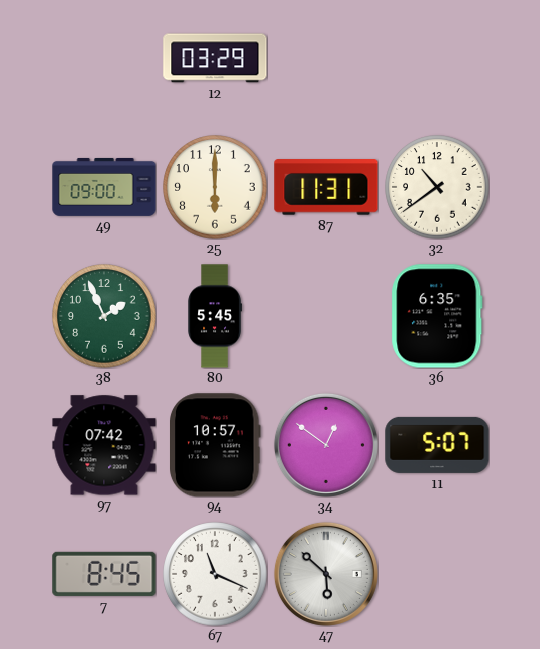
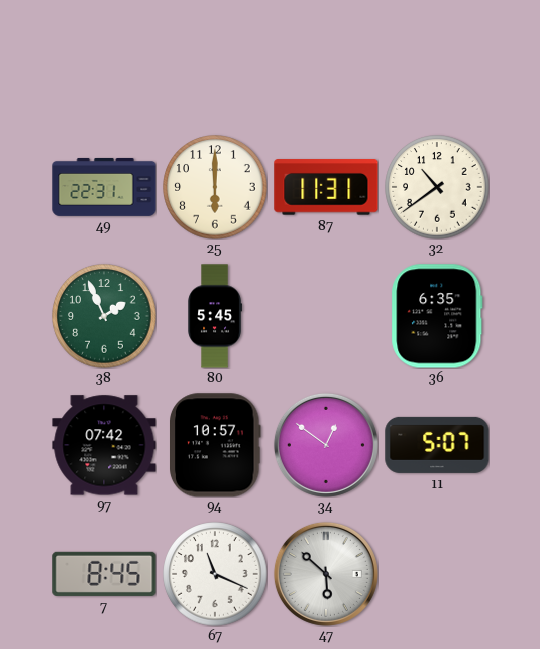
12: 03:29 -> none (215, 58)
49: 09:00 -> 22:31 (104, 187)
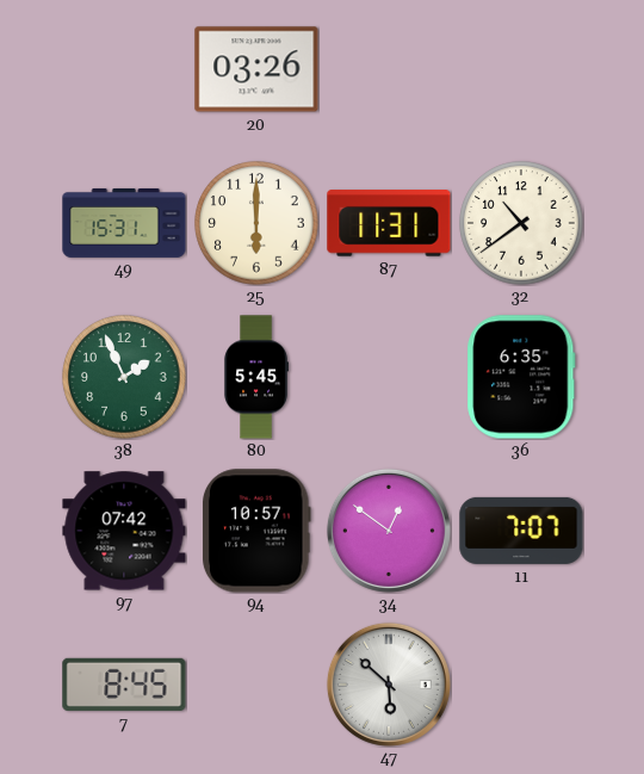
20: none -> 03:26 (256, 69)
49: 22:31 -> 15:31 (124, 223)
11: 5:07 -> 7:07 (521, 531)
67: 11:19 -> none (215, 574)
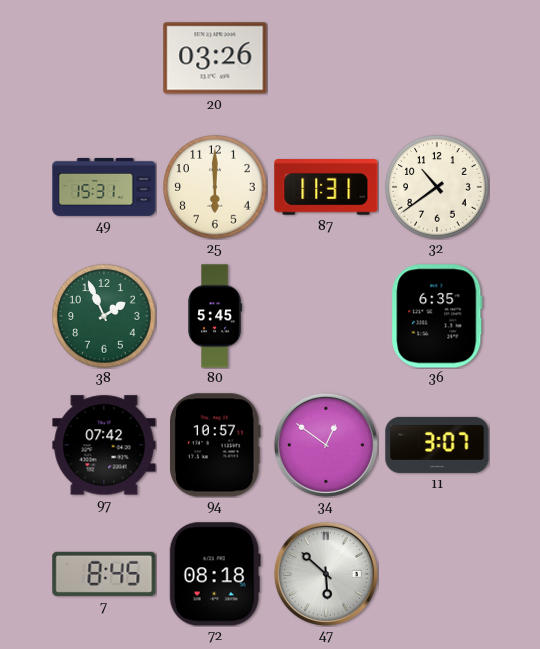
11: 7:07 -> 3:07 (437, 445)
72: none -> 08:18 (215, 574)
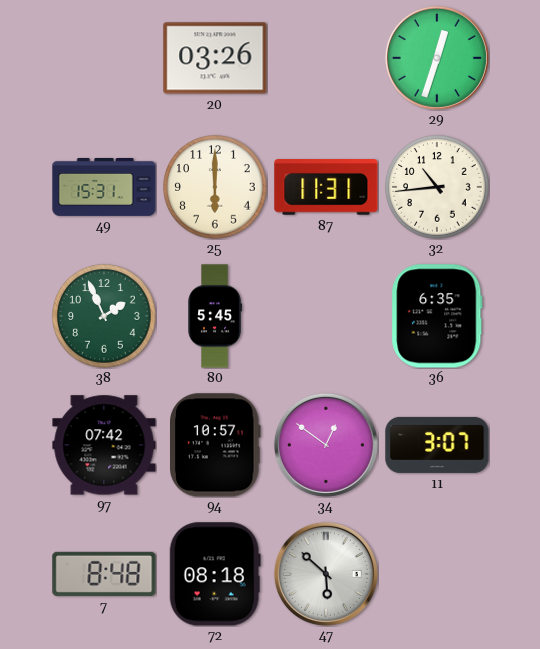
29: none -> 12:33 (437, 58)
32: 10:39 -> 10:44 (437, 187)
7: 8:45 -> 8:48 (104, 574)
